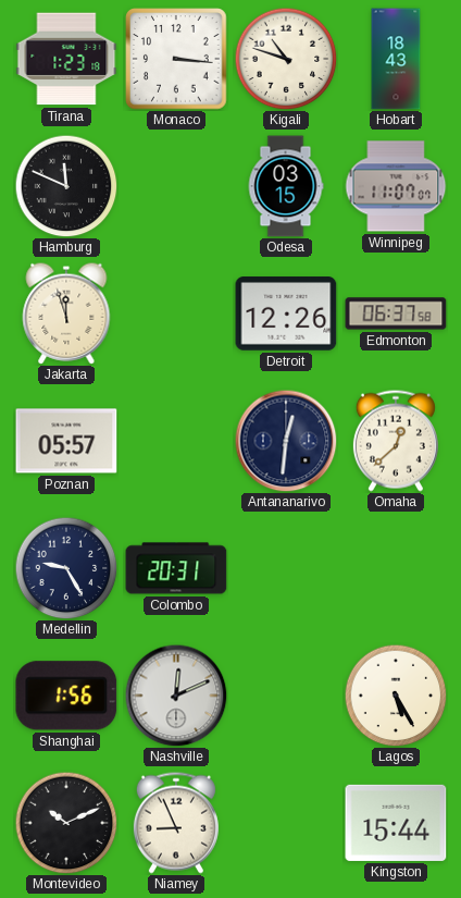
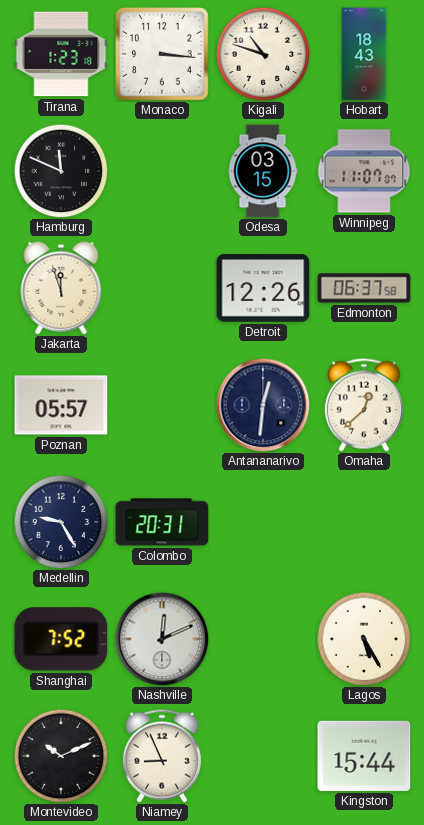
Shanghai: 1:56 -> 7:52 (61, 639)
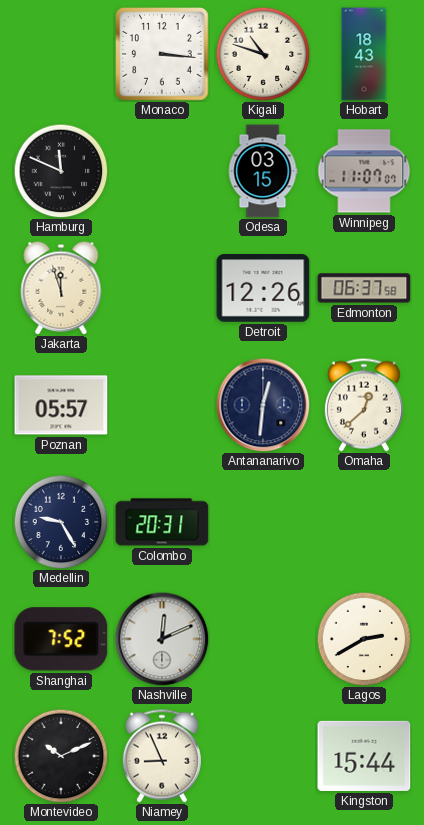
Tirana: 1:23 -> none (61, 54)
Lagos: 5:25 -> 2:40 (364, 639)
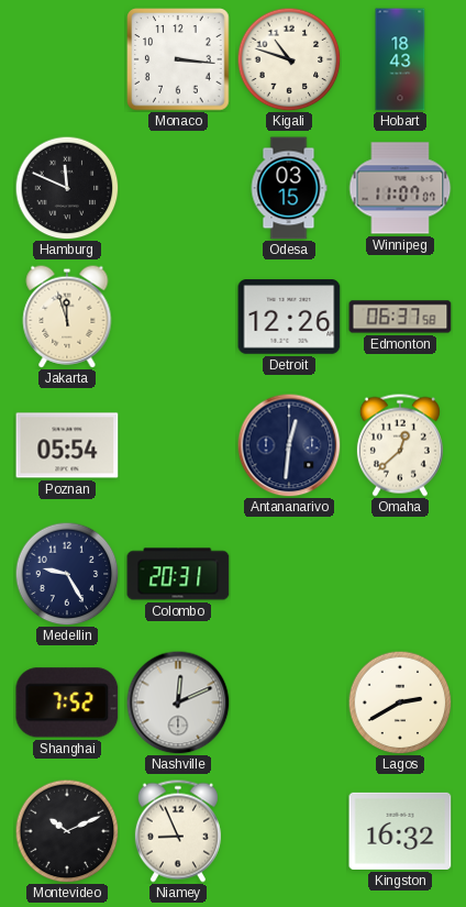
Poznan: 05:57 -> 05:54 (67, 445)
Kingston: 15:44 -> 16:32 (400, 831)
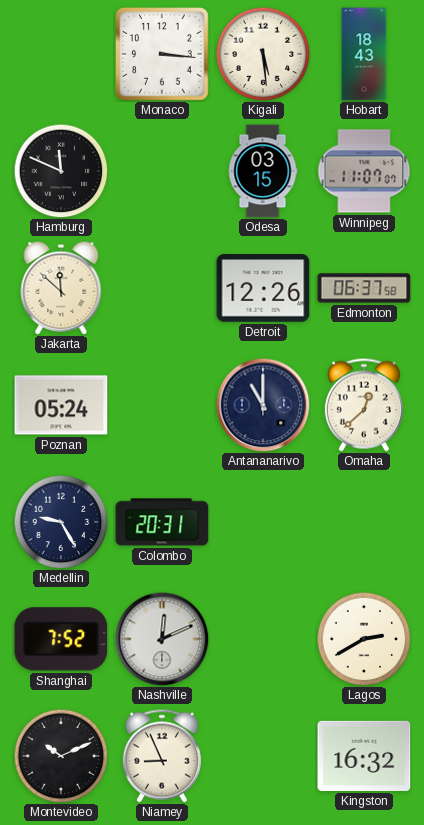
Kigali: 10:48 -> 5:29 (263, 54)
Jakarta: 11:57 -> 11:52 (61, 288)
Poznan: 05:54 -> 05:24 (61, 405)
Antananarivo: 12:31 -> 11:00 (263, 405)
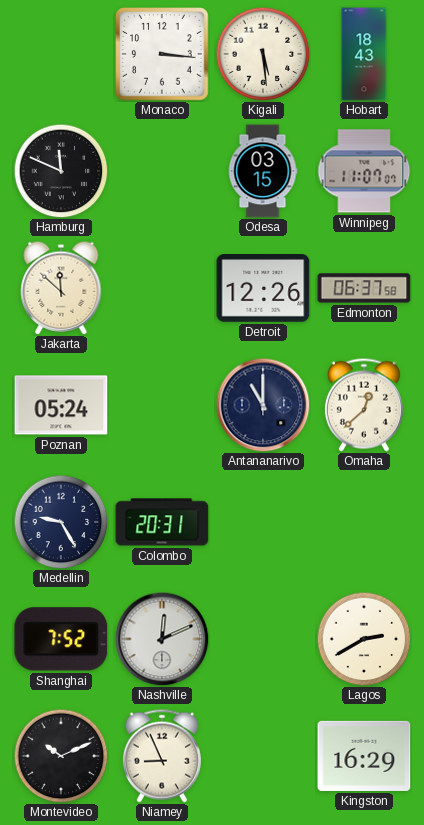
Kingston: 16:32 -> 16:29 (364, 756)
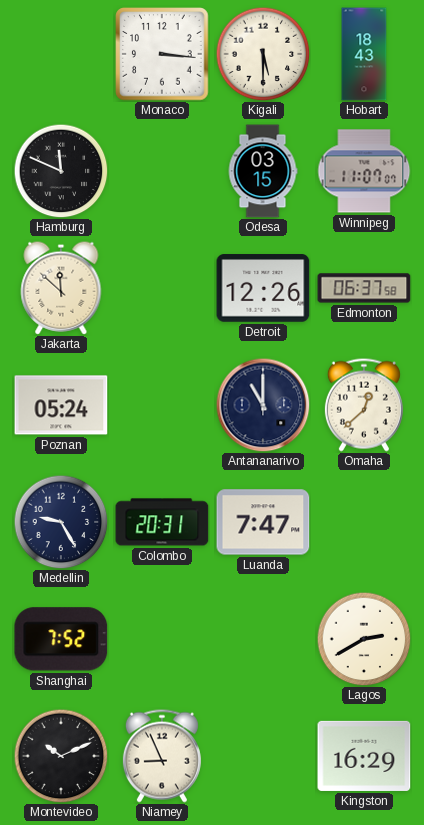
Kigali: 5:29 -> 5:30 (263, 54)
Luanda: none -> 7:47 (263, 522)
Nashville: 12:11 -> none (162, 639)
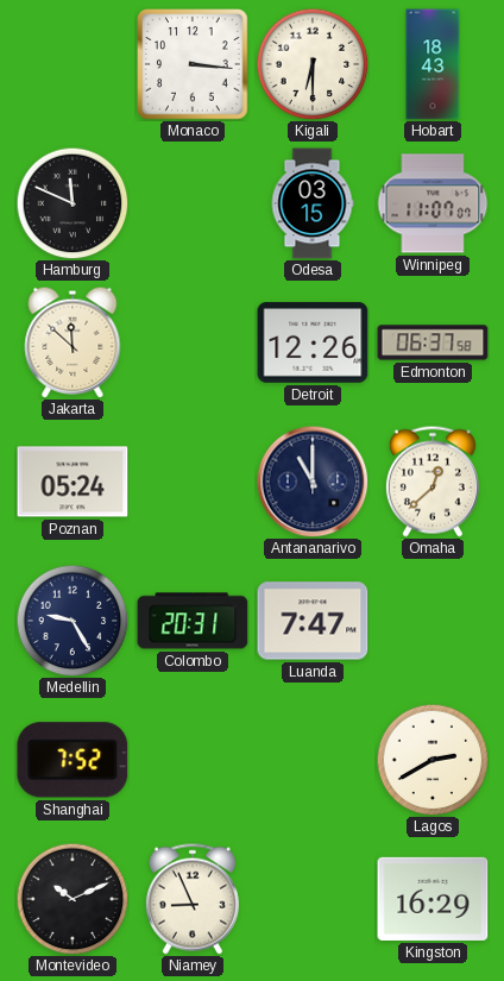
Kigali: 5:30 -> 6:30 (313, 64)
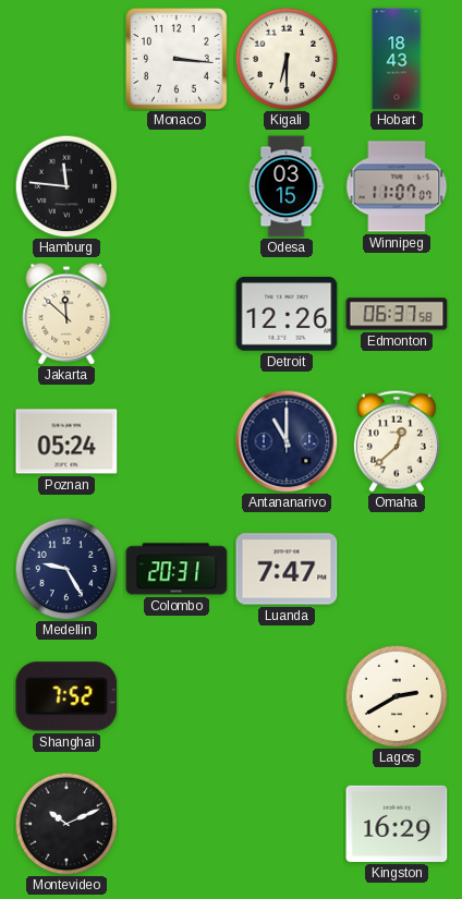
Hamburg: 11:49 -> 11:46 (66, 186)
Niamey: 8:56 -> none (193, 899)
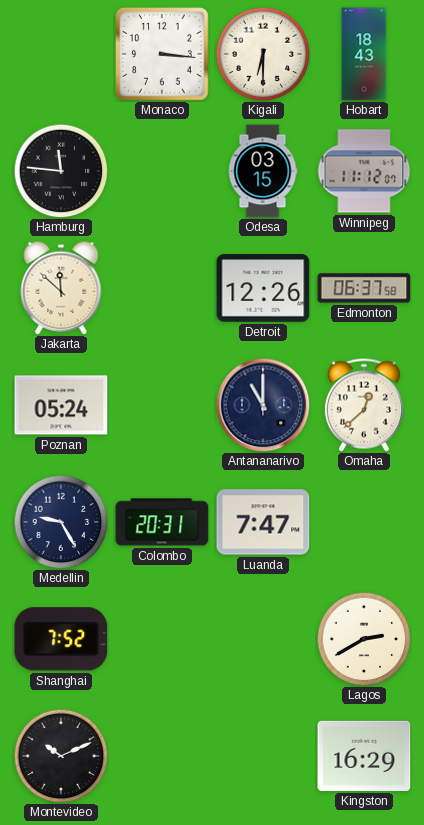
Winnipeg: 11:07 -> 11:12 (364, 171)
